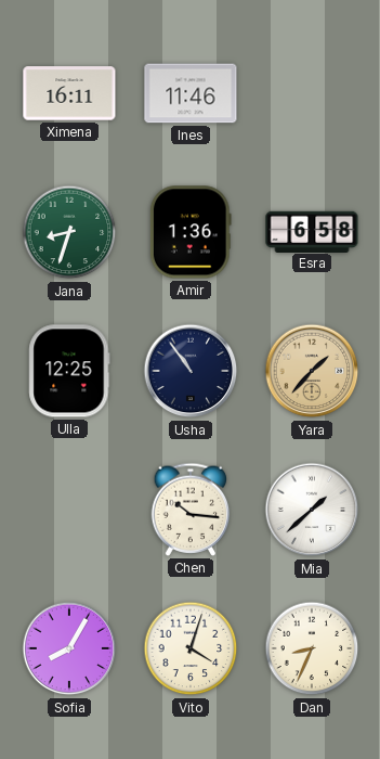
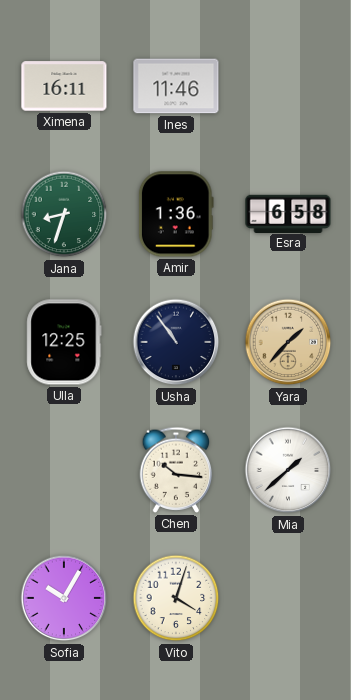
Sofia: 8:05 -> 10:05 (64, 598)
Dan: 8:34 -> none (312, 648)
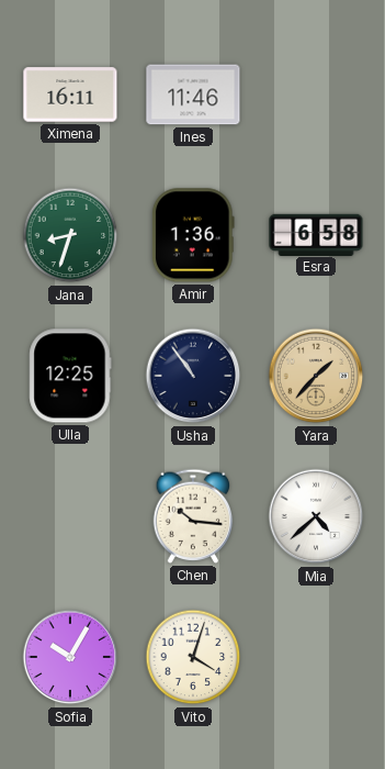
Mia: 1:38 -> 4:38 (316, 516)
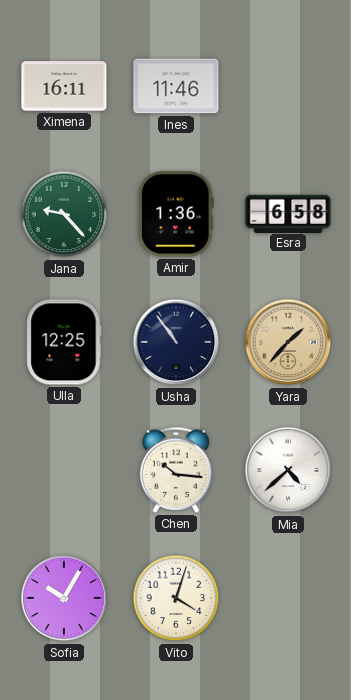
Jana: 8:33 -> 9:23 (64, 214)
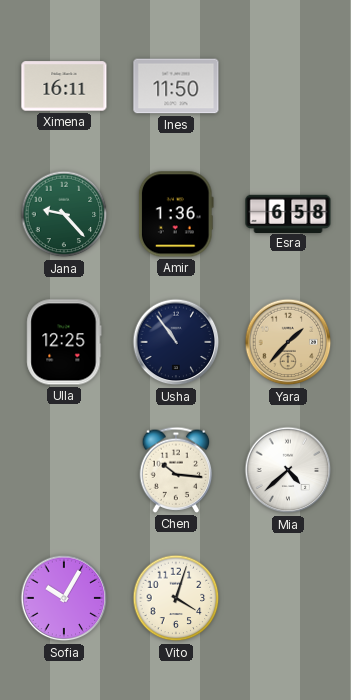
Ines: 11:46 -> 11:50 (176, 86)
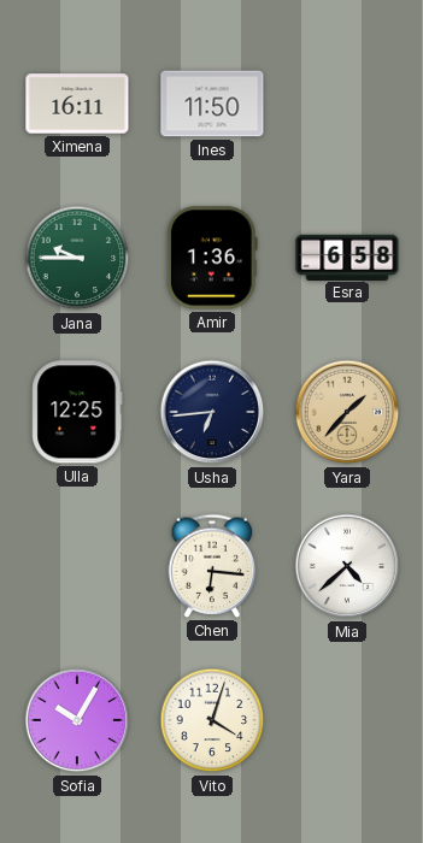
Jana: 9:23 -> 9:45 (77, 258)
Usha: 10:54 -> 6:44 (212, 412)
Chen: 10:16 -> 6:16 (212, 566)
